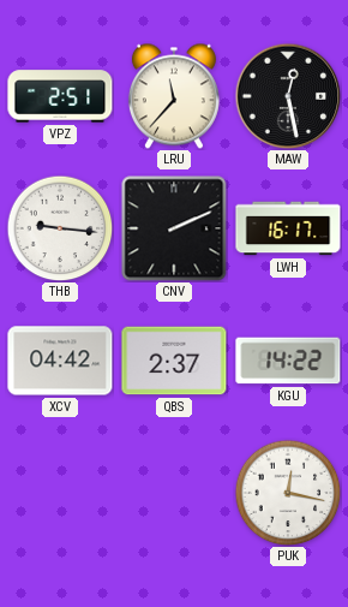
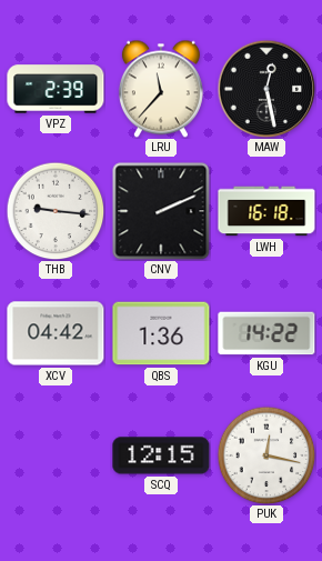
VPZ: 2:51 -> 2:39 (56, 89)
LWH: 16:17 -> 16:18 (266, 211)
QBS: 2:37 -> 1:36 (161, 333)
SCQ: none -> 12:15 (161, 455)
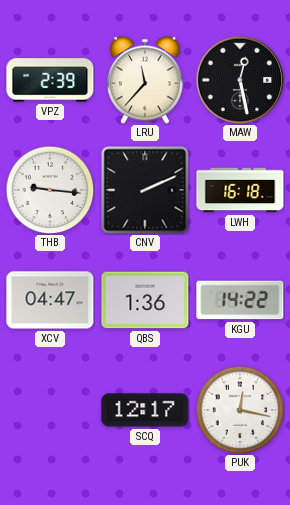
XCV: 04:42 -> 04:47 (50, 300)
SCQ: 12:15 -> 12:17 (145, 410)
